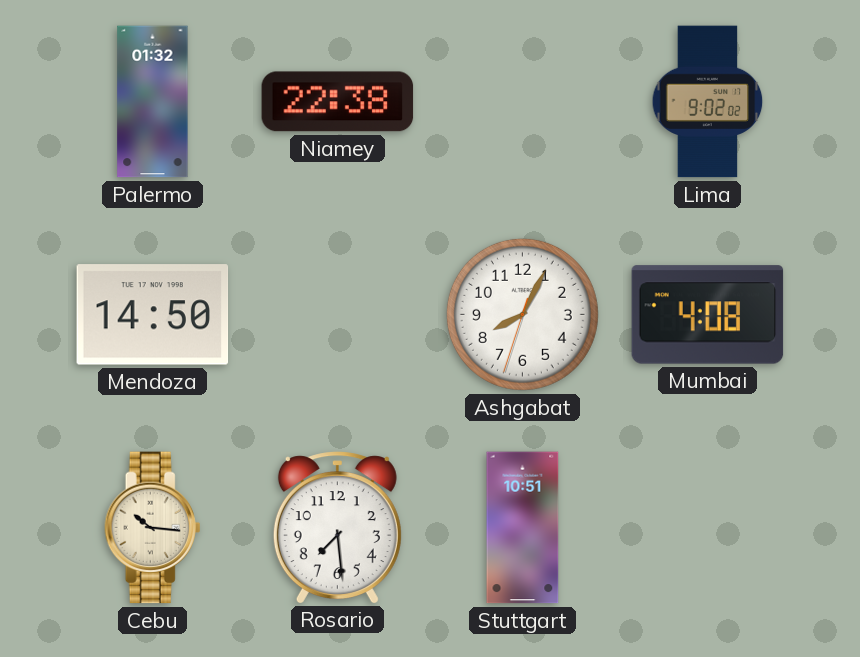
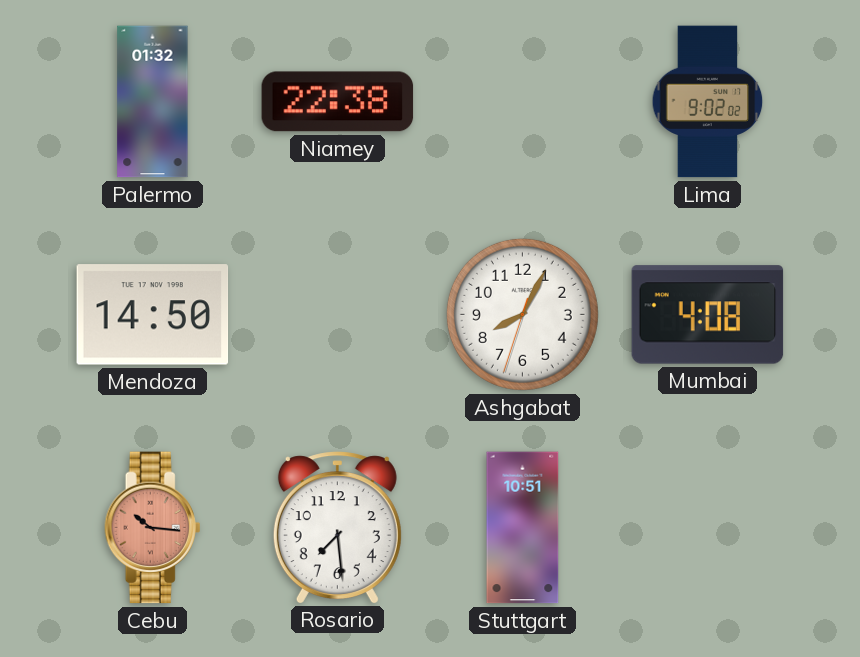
Cebu dial: cream -> salmon (153, 528)
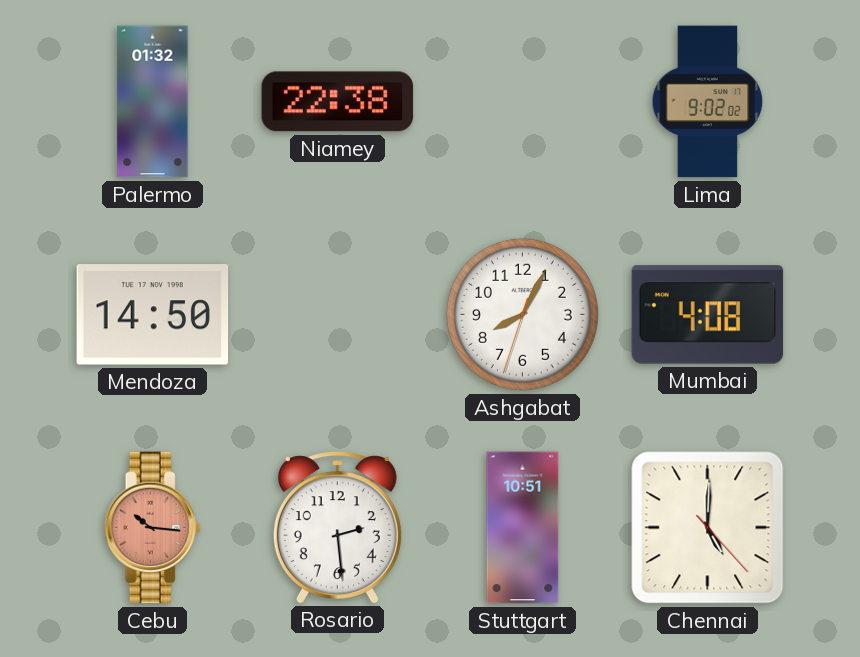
Rosario: 7:29 -> 2:29 (337, 527)
Chennai: none -> 5:00 (708, 528)
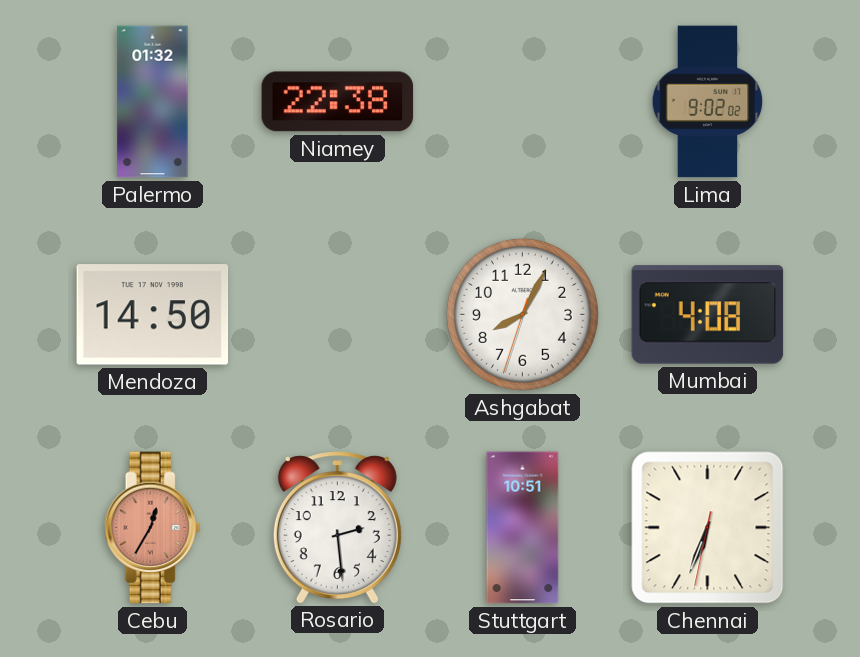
Cebu: 10:16 -> 12:35 (153, 528)
Chennai: 5:00 -> 6:33 (708, 528)
